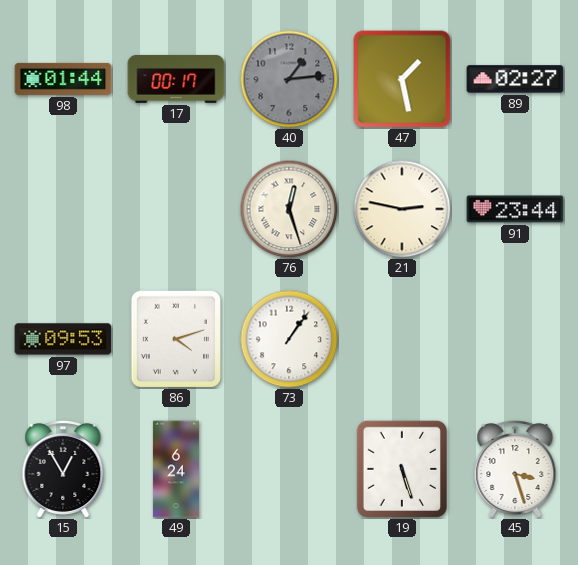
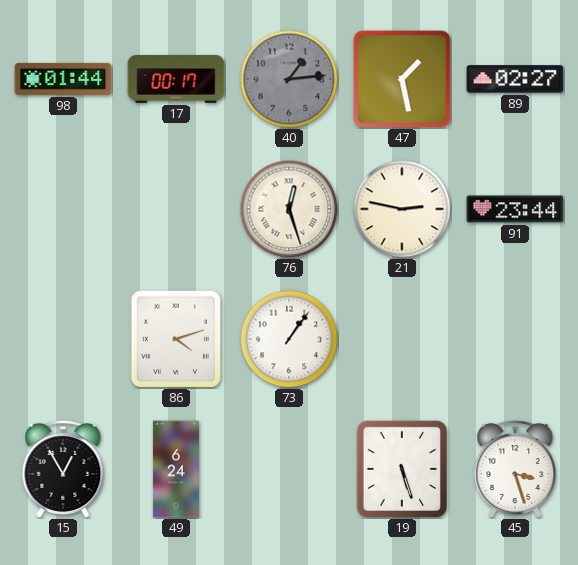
97: 09:53 -> none (63, 339)
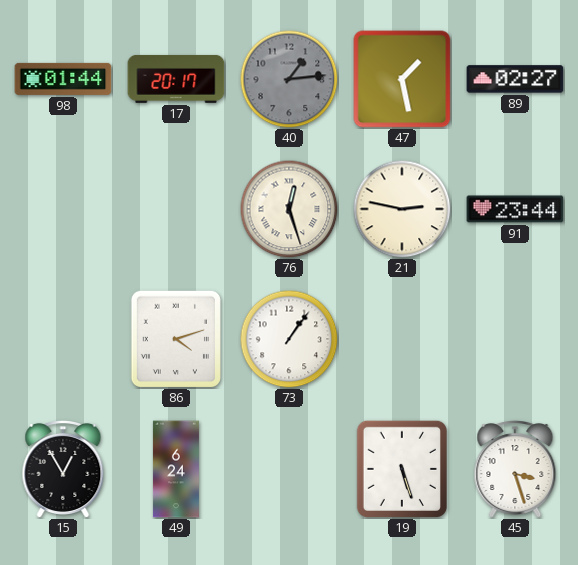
17: 00:17 -> 20:17 (176, 79)
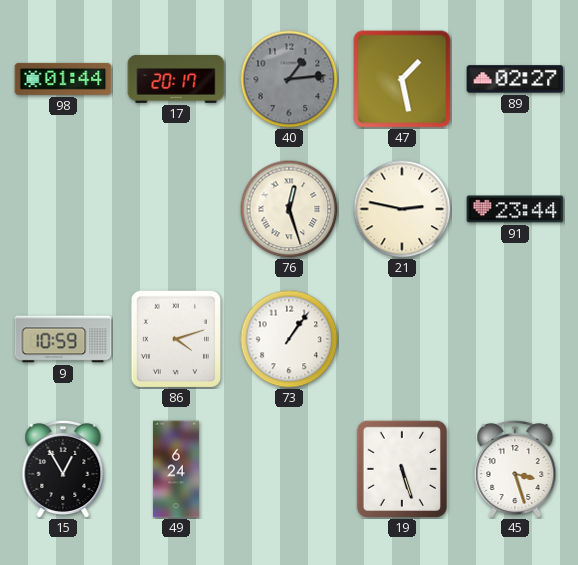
9: none -> 10:59 (63, 339)
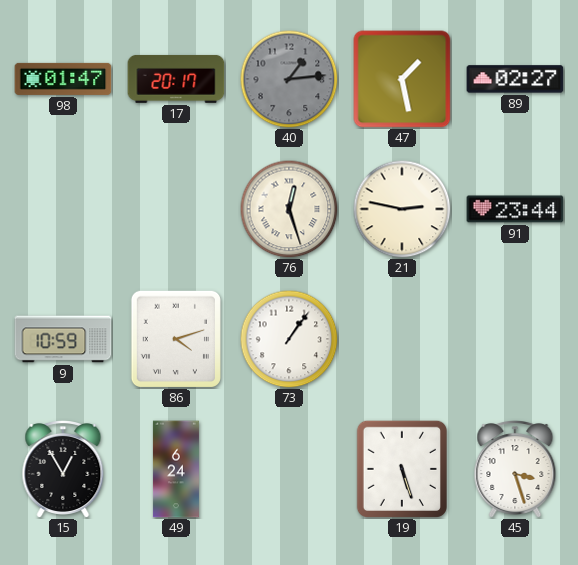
98: 01:44 -> 01:47 (63, 79)
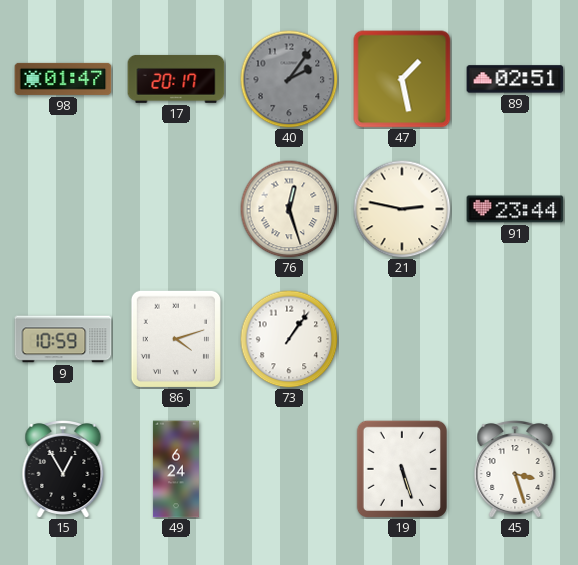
40: 1:14 -> 2:06 (289, 79)
89: 02:27 -> 02:51 (515, 79)
